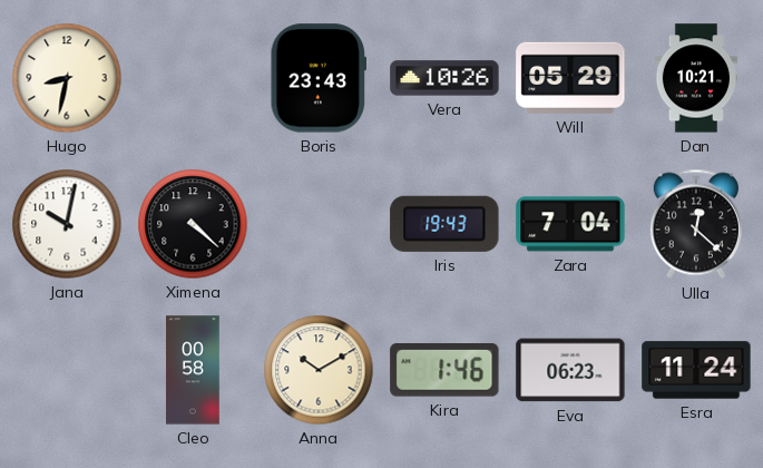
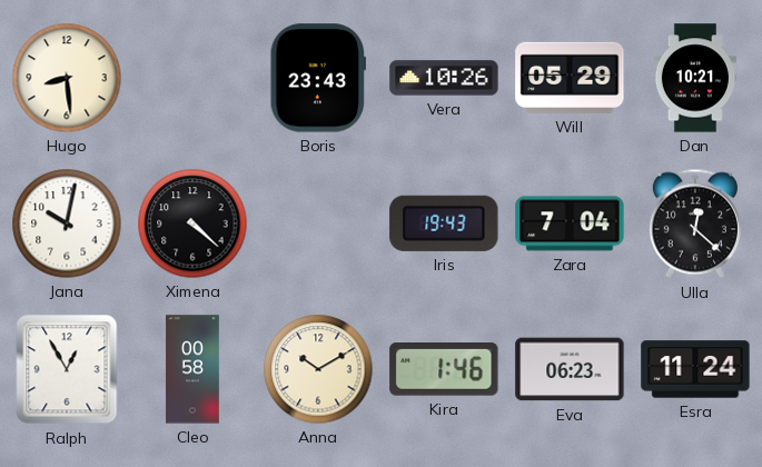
Hugo: 8:32 -> 8:29 (67, 78)
Ralph: none -> 12:55 (67, 369)
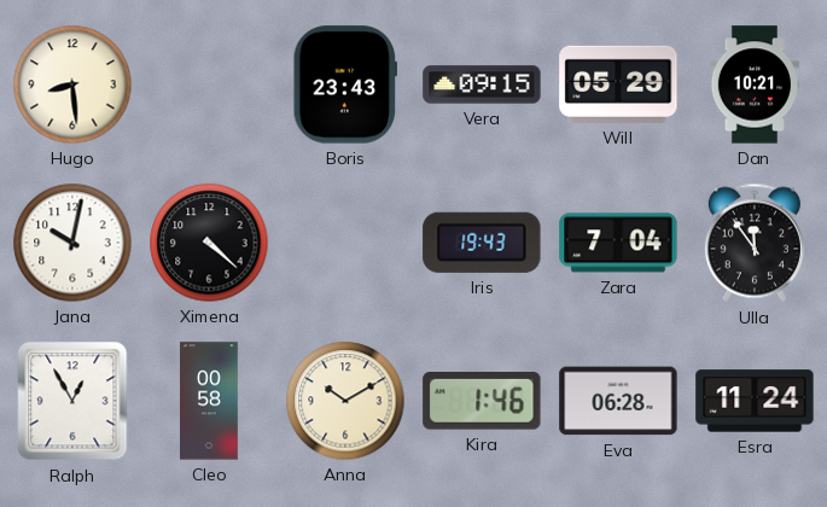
Vera: 10:26 -> 09:15 (482, 84)
Ulla: 12:22 -> 11:54 (755, 243)
Eva: 06:23 -> 06:28 (618, 401)
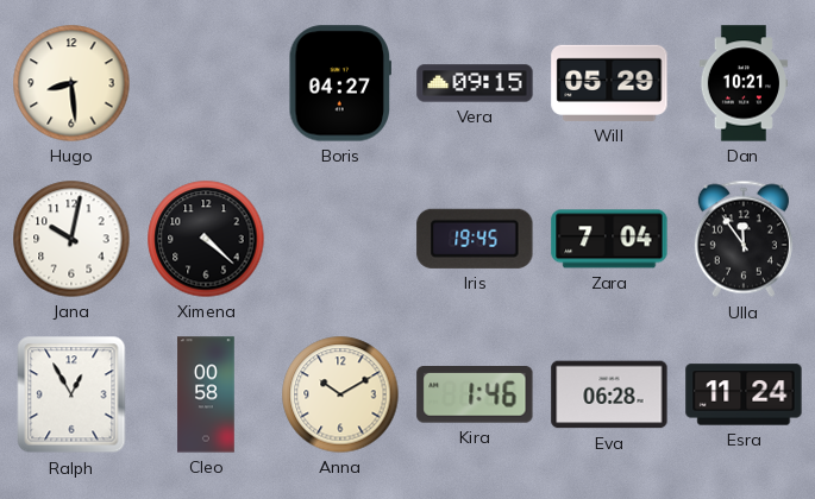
Boris: 23:43 -> 04:27 (339, 83)
Iris: 19:43 -> 19:45 (475, 239)
